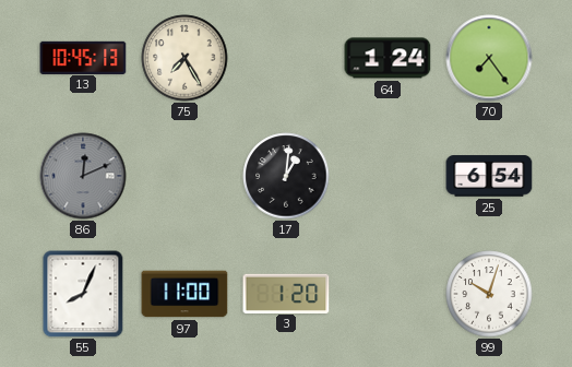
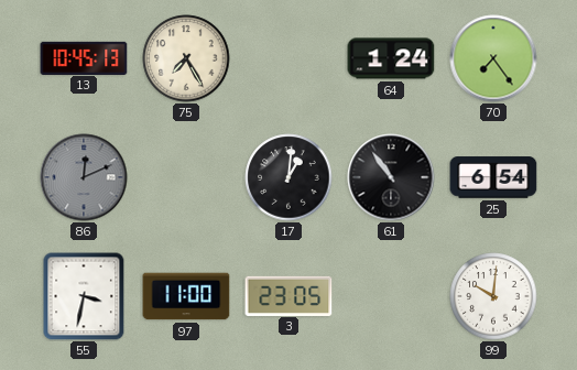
61: none -> 10:54 (391, 177)
55: 8:04 -> 3:32 (84, 296)
3: 1:20 -> 23:05 (288, 295)
99: 10:03 -> 10:01 (493, 296)
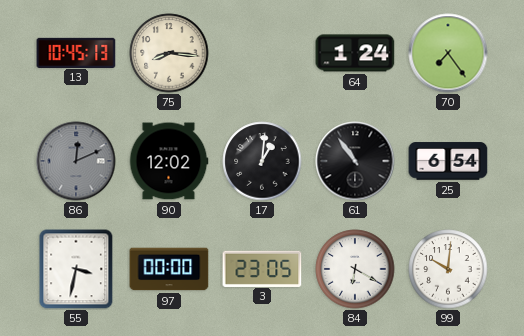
75: 7:25 -> 8:16 (169, 53)
90: none -> 12:02 (169, 161)
97: 11:00 -> 00:00 (169, 269)
84: none -> 6:20 (355, 269)
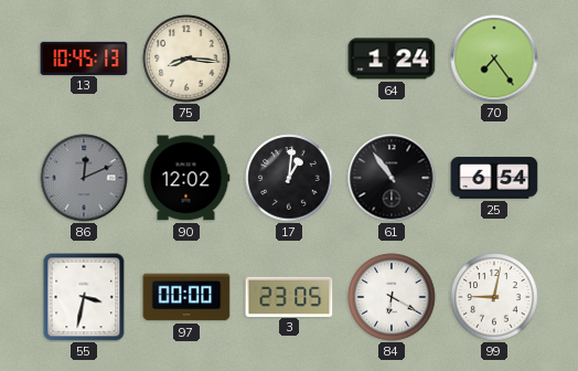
99: 10:01 -> 9:02 (494, 297)
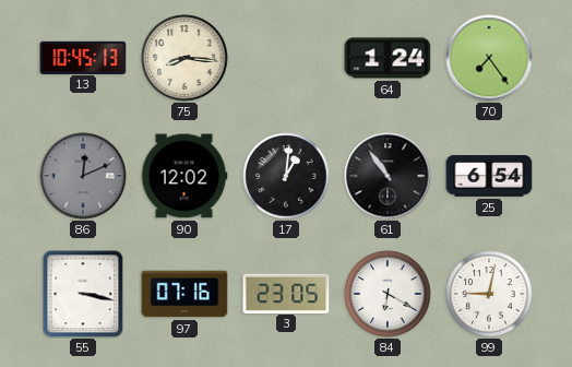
55: 3:32 -> 3:17 (83, 294)
97: 00:00 -> 07:16 (184, 294)
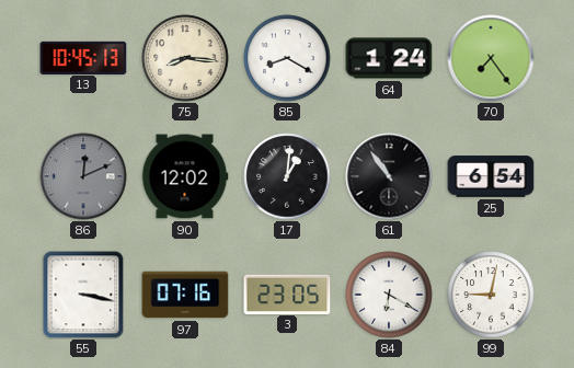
85: none -> 8:20 (287, 58)
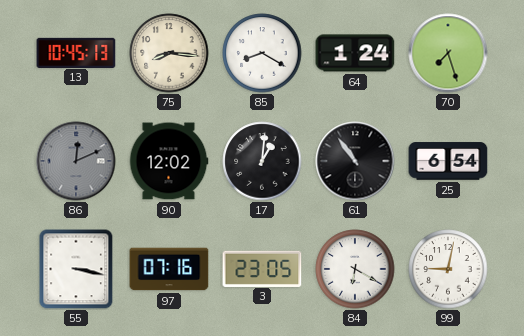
70: 7:24 -> 7:27 (448, 53)
